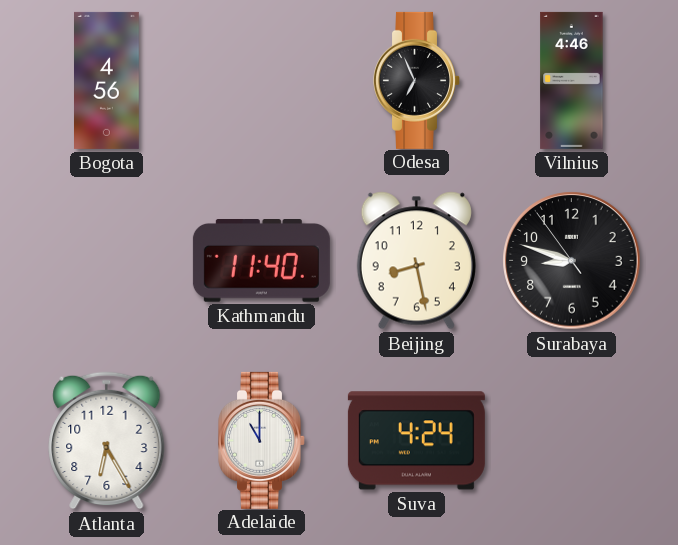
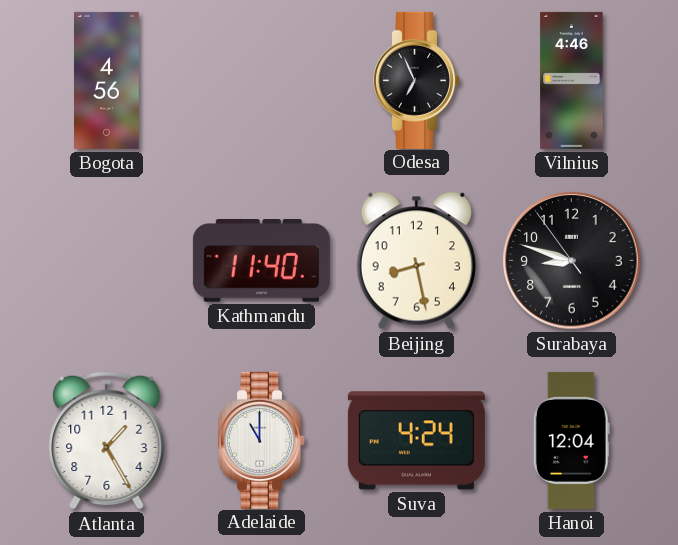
Atlanta: 6:25 -> 1:25 (107, 441)
Hanoi: none -> 12:04 (571, 440)
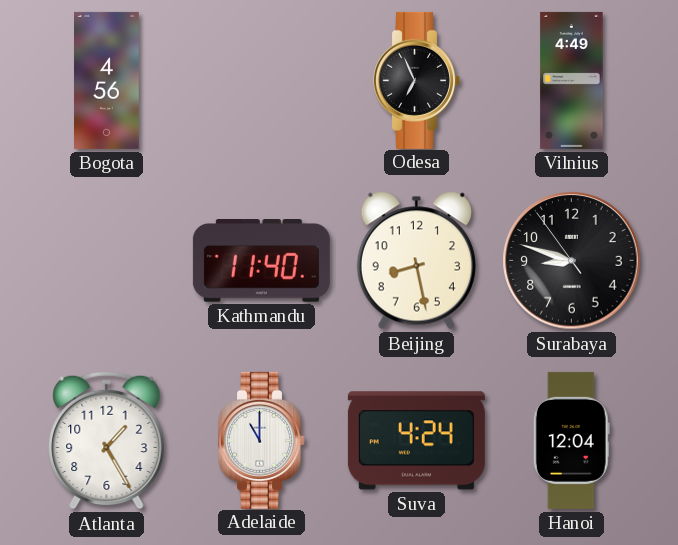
Vilnius: 4:46 -> 4:49 (572, 80)
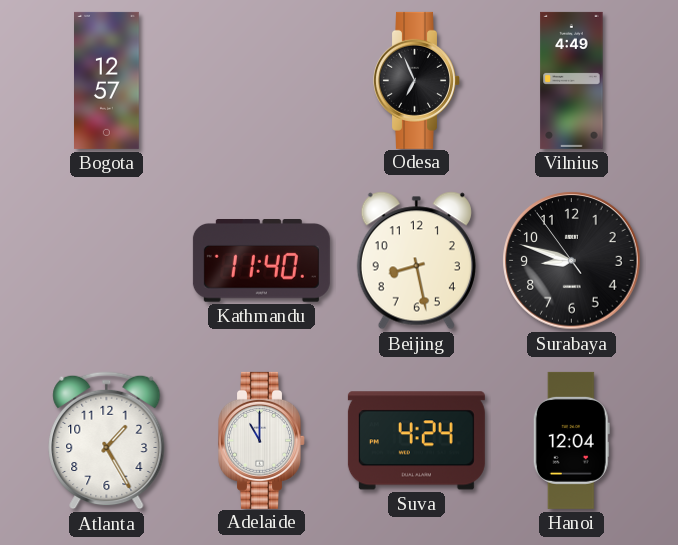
Bogota: 4:56 -> 12:57 (107, 80)
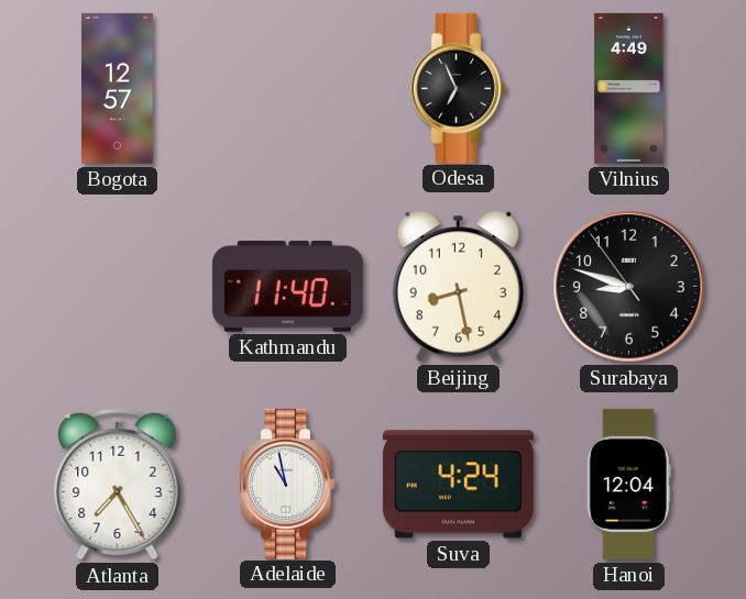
Atlanta: 1:25 -> 7:25 (118, 485)
Adelaide: 11:00 -> 10:58 (288, 484)
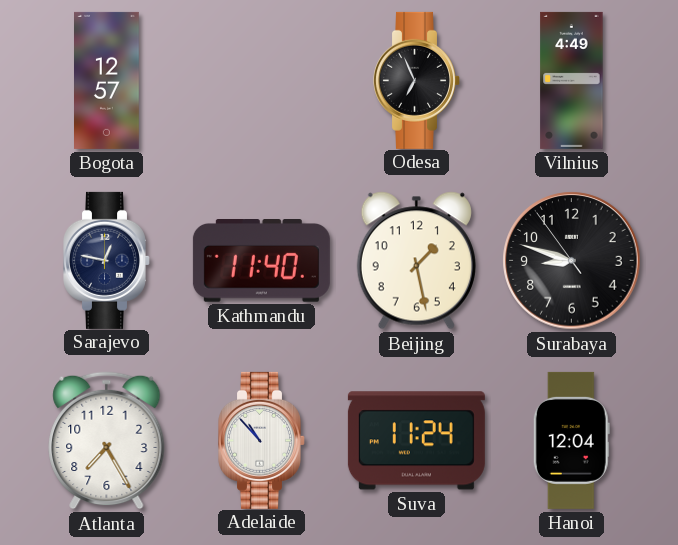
Sarajevo: none -> 12:47 (107, 260)
Beijing: 8:28 -> 1:28 (416, 261)
Adelaide: 10:58 -> 10:53 (262, 440)
Suva: 4:24 -> 11:24 (416, 441)
